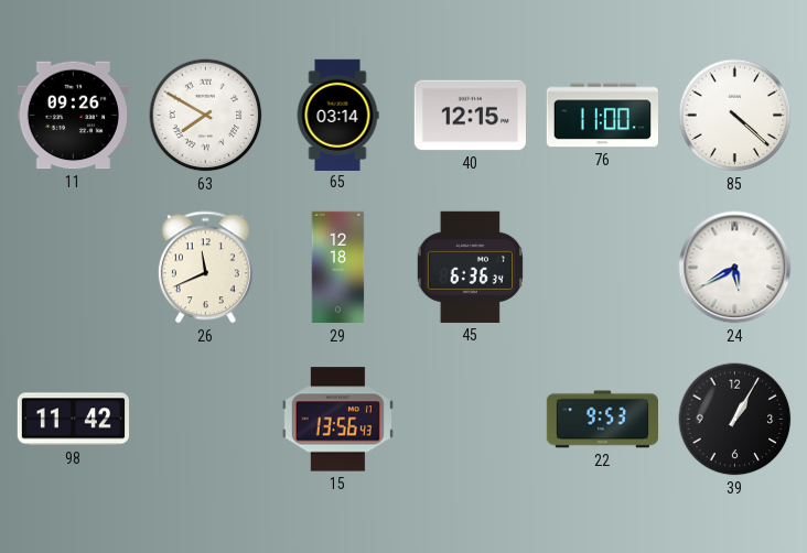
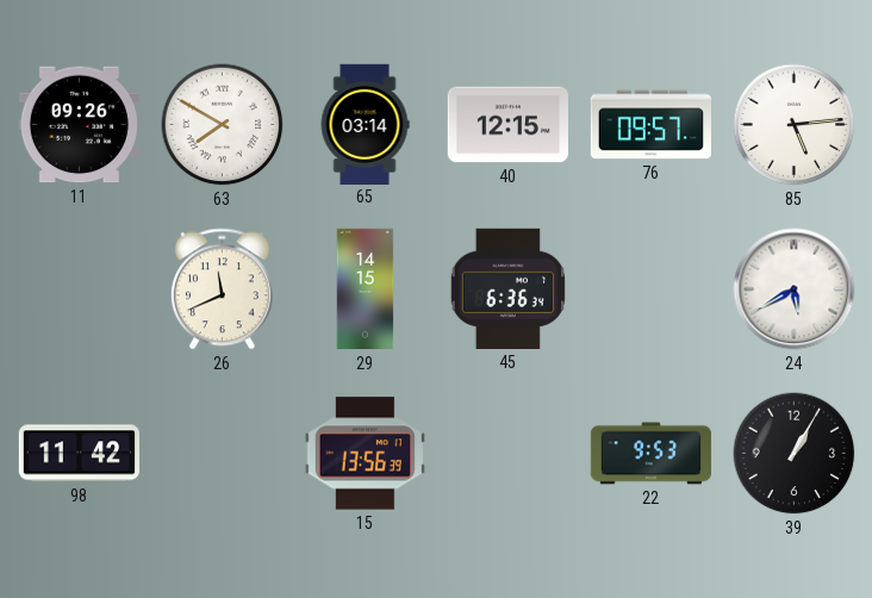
76: 11:00 -> 09:57 (650, 125)
85: 4:22 -> 5:14 (795, 125)
29: 12:18 -> 14:15 (366, 289)
15: 13:56:43 -> 13:56:39 (365, 454)
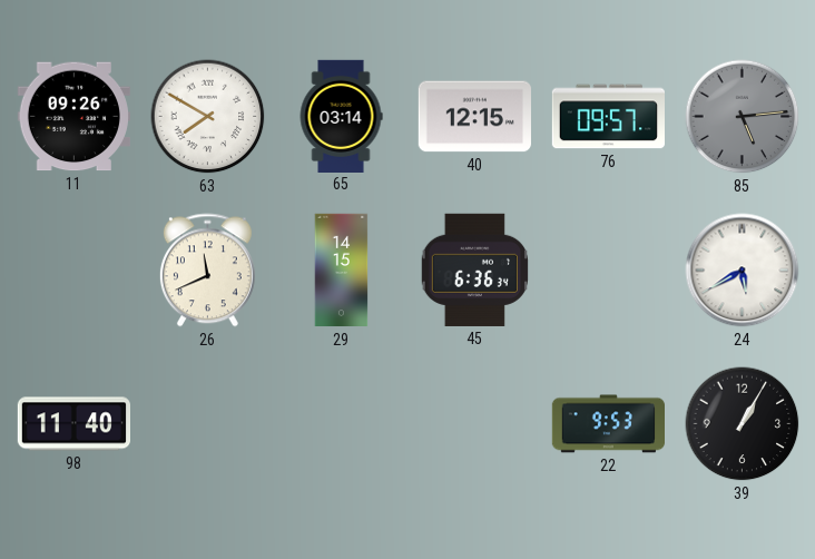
85 dial: white -> grey (743, 117)
98: 11:42 -> 11:40 (73, 424)
15: 13:56 -> none (365, 454)
